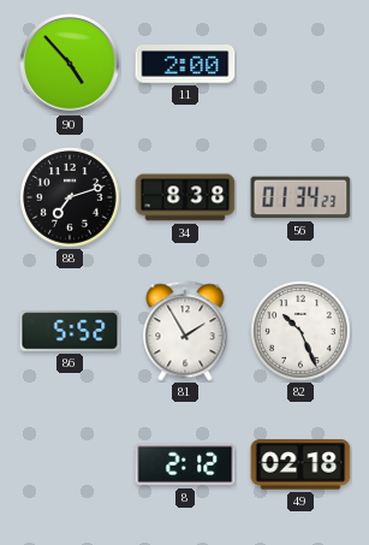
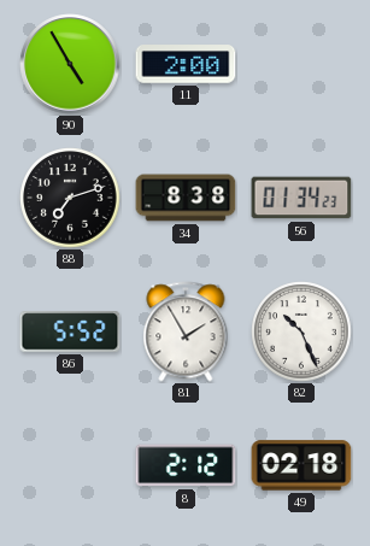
90: 4:53 -> 4:55 (70, 64)
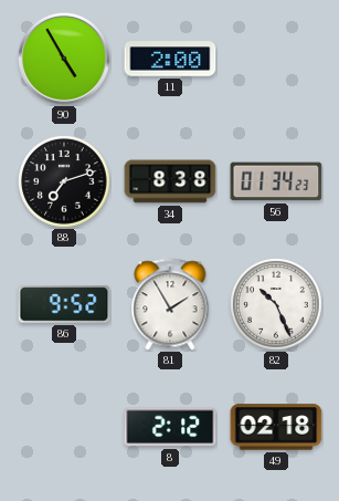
86: 5:52 -> 9:52 (64, 304)
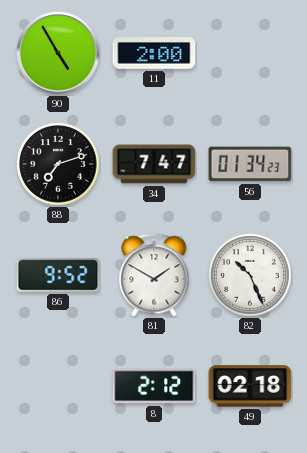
34: 8:38 -> 7:47 (154, 164)
81: 1:55 -> 1:50 (154, 275)
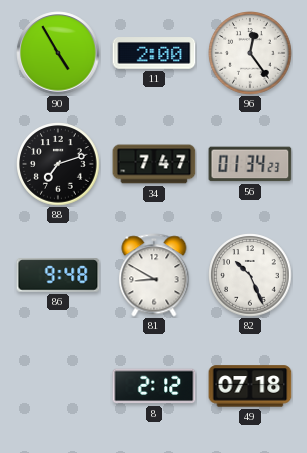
96: none -> 12:24 (250, 53)
86: 9:52 -> 9:48 (58, 275)
81: 1:50 -> 8:50 (154, 275)
49: 02:18 -> 07:18 (250, 386)
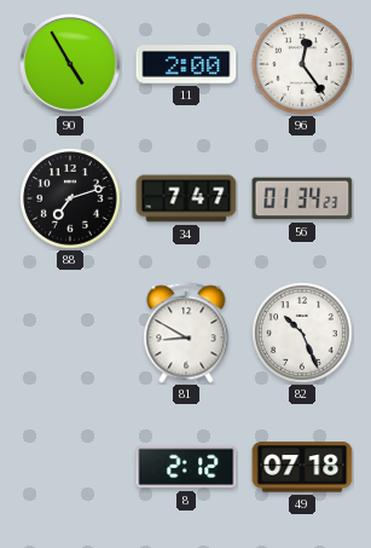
86: 9:48 -> none (58, 275)
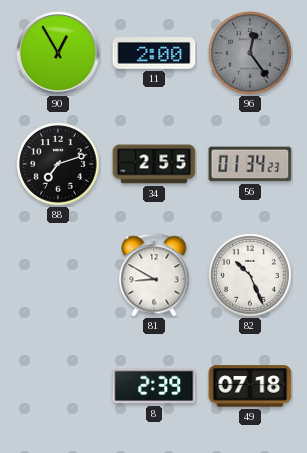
90: 4:55 -> 12:55 (58, 53)
96 dial: white -> grey (250, 53)
34: 7:47 -> 2:55 (154, 164)
8: 2:12 -> 2:39 (154, 386)
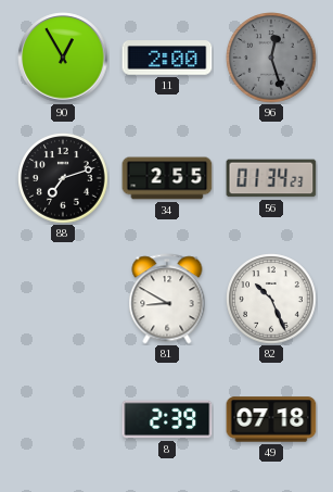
96: 12:24 -> 12:27 (271, 58)
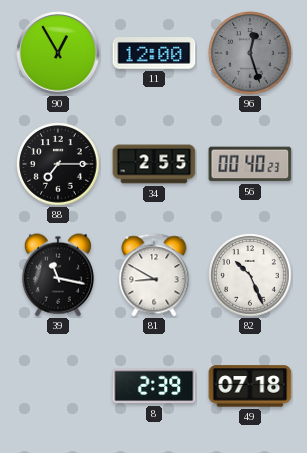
11: 2:00 -> 12:00 (154, 53)
88: 7:12 -> 7:15 (58, 164)
56: 01:34 -> 00:40 (250, 164)
39: none -> 11:17 (58, 275)
